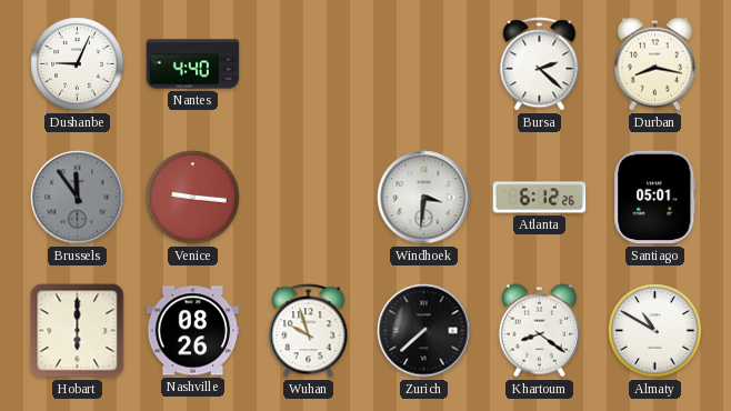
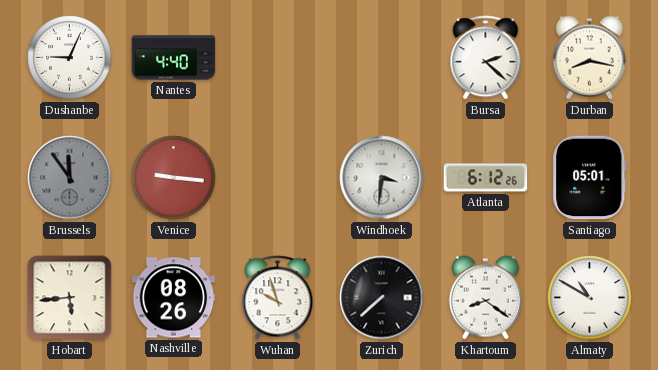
Hobart: 6:00 -> 5:44 (70, 298)
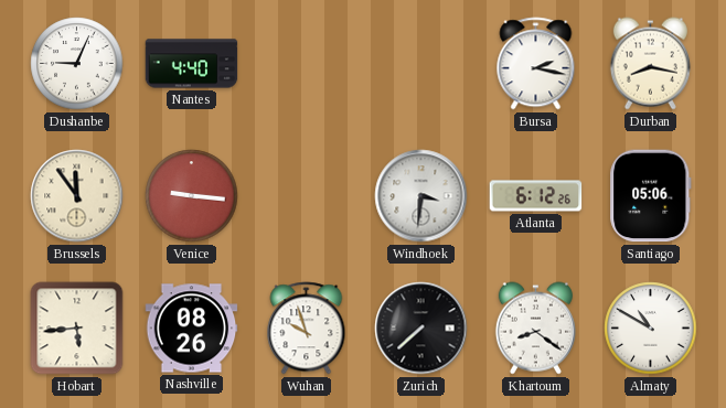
Bursa: 2:22 -> 2:17 (536, 64)
Brussels dial: grey -> cream (77, 196)
Santiago: 05:01 -> 05:06 (651, 196)
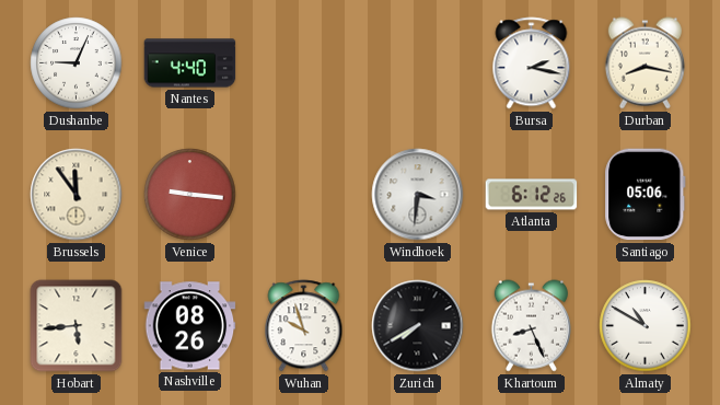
Zurich: 7:38 -> 7:40 (418, 326)
Khartoum: 8:21 -> 8:26 (531, 326)
